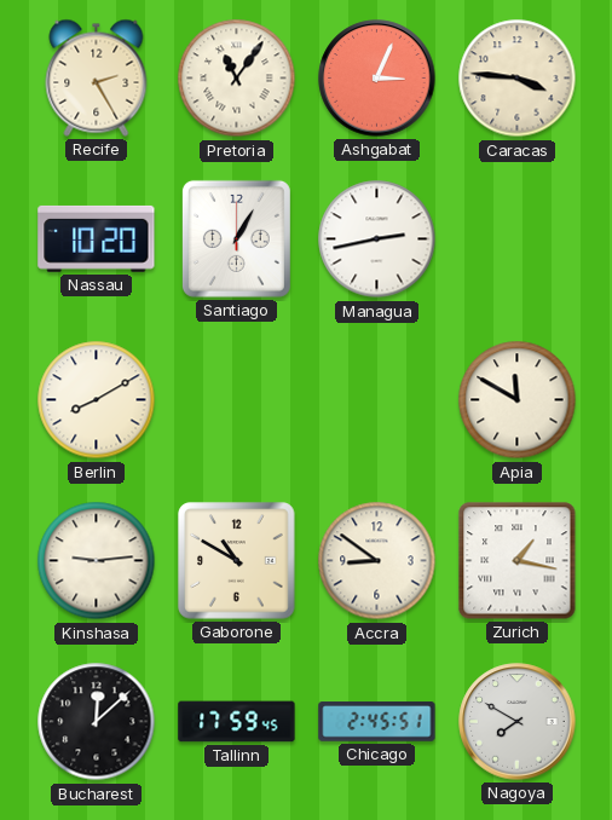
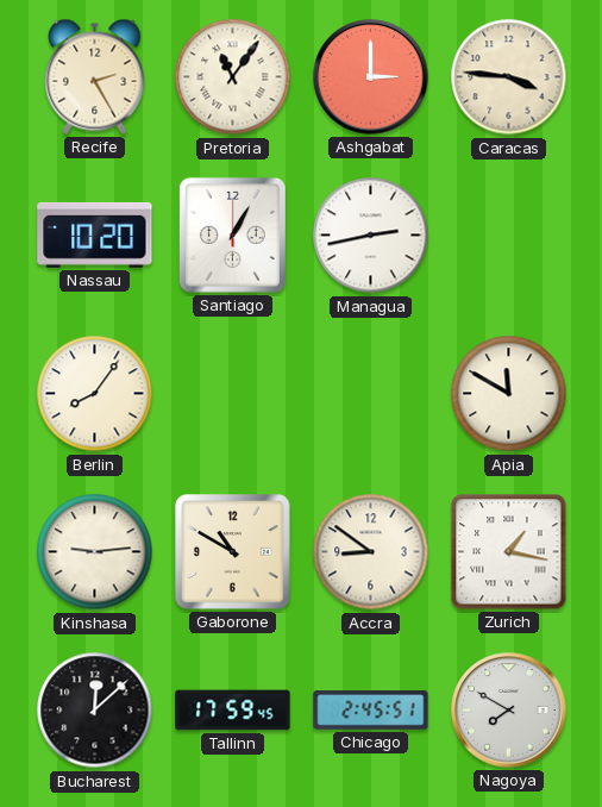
Ashgabat: 3:04 -> 3:00 (371, 77)
Berlin: 8:10 -> 8:06 (95, 394)
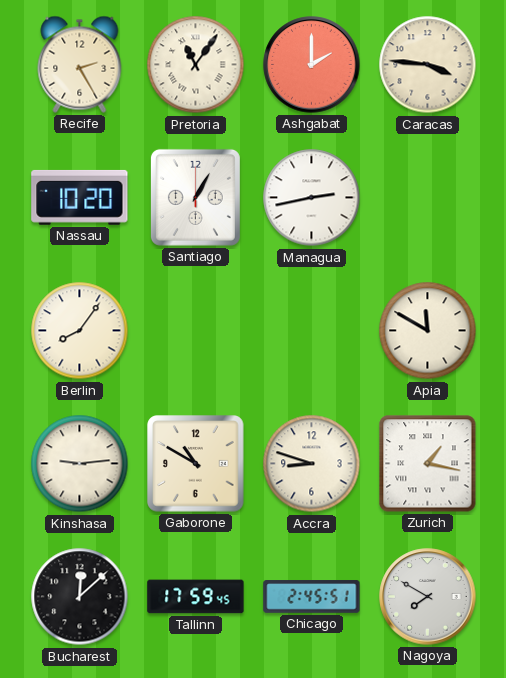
Ashgabat: 3:00 -> 2:00 (312, 65)
Accra: 8:51 -> 8:48 (312, 464)
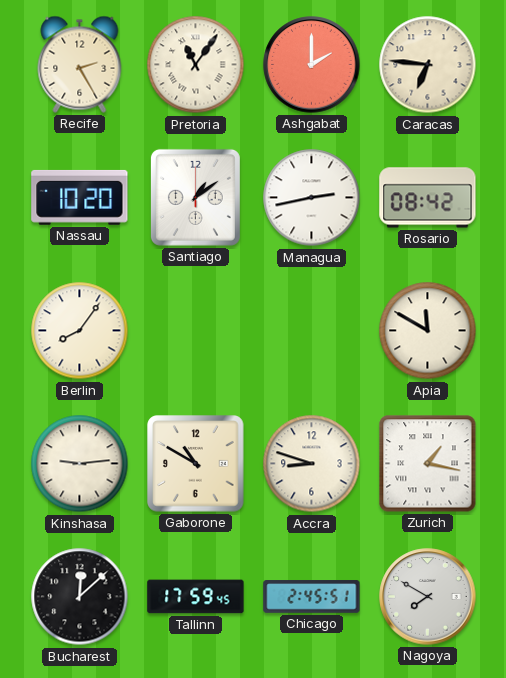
Caracas: 3:46 -> 6:46 (428, 65)
Santiago: 1:05 -> 1:09 (195, 197)
Rosario: none -> 08:42 (428, 198)
